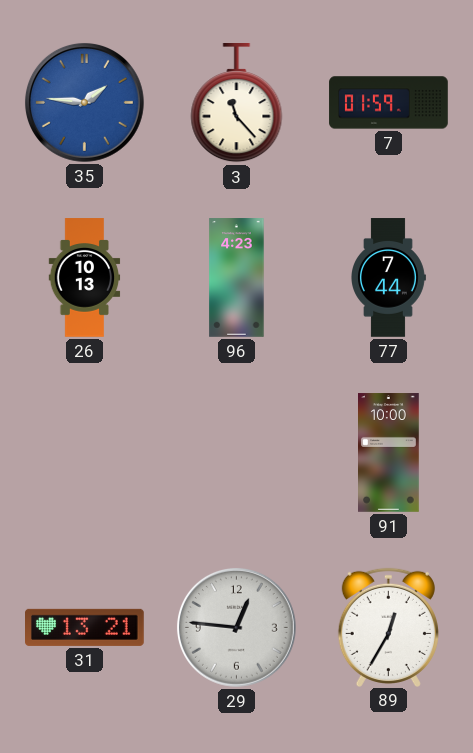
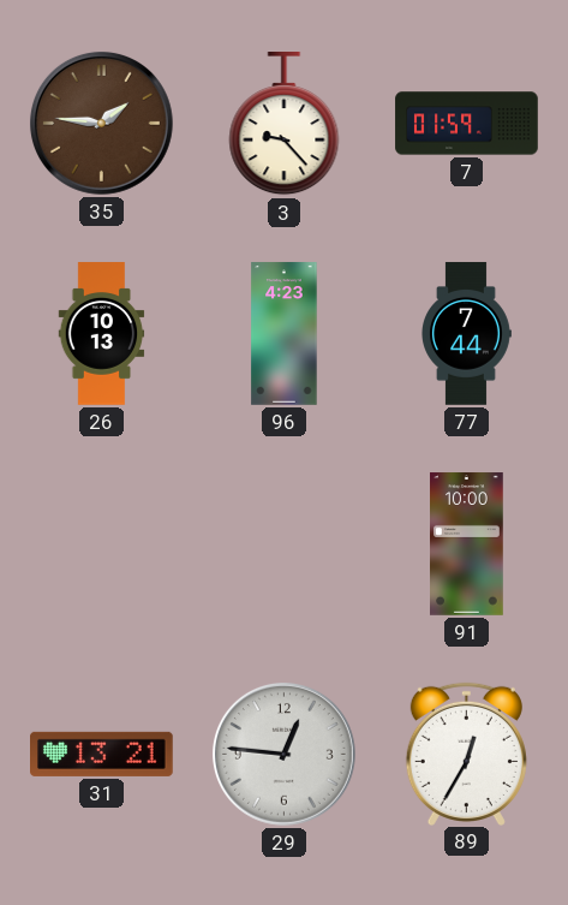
35 dial: blue -> brown (101, 123)
3: 11:23 -> 9:23 (285, 125)
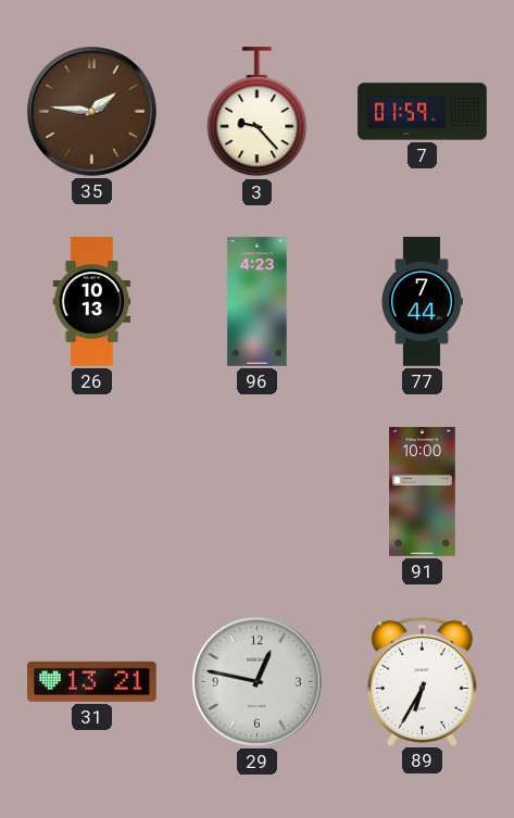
29: 12:46 -> 12:47 (256, 681)
89: 12:35 -> 6:35 (422, 681)
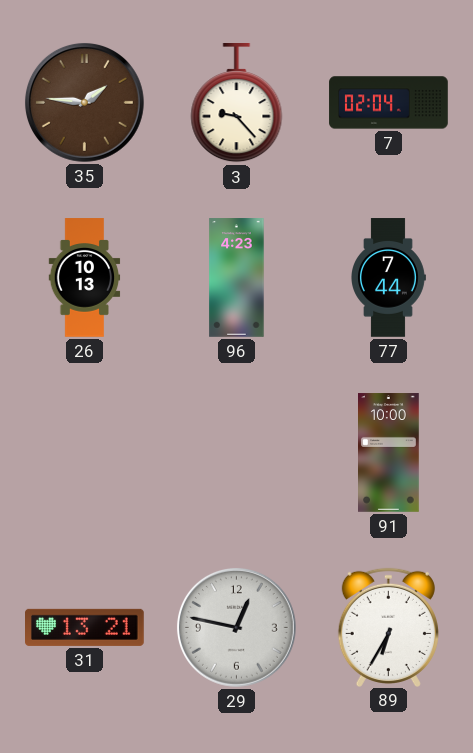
7: 01:59 -> 02:04 (389, 103)
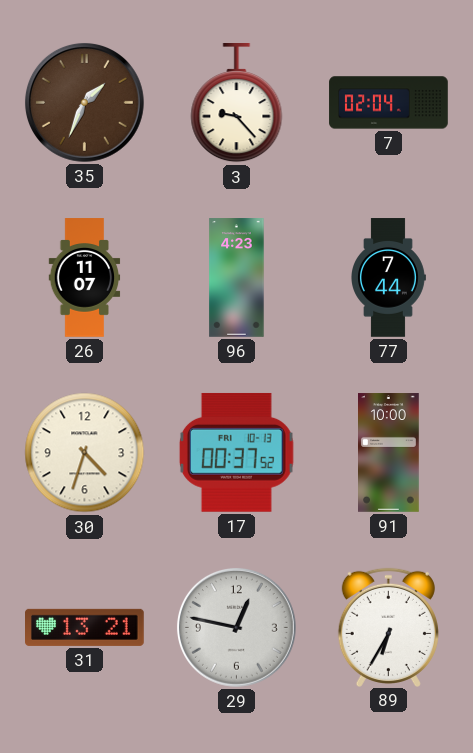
35: 1:46 -> 1:34 (84, 102)
26: 10:13 -> 11:07 (85, 278)
30: none -> 4:33 (85, 453)
17: none -> 00:37 (236, 452)
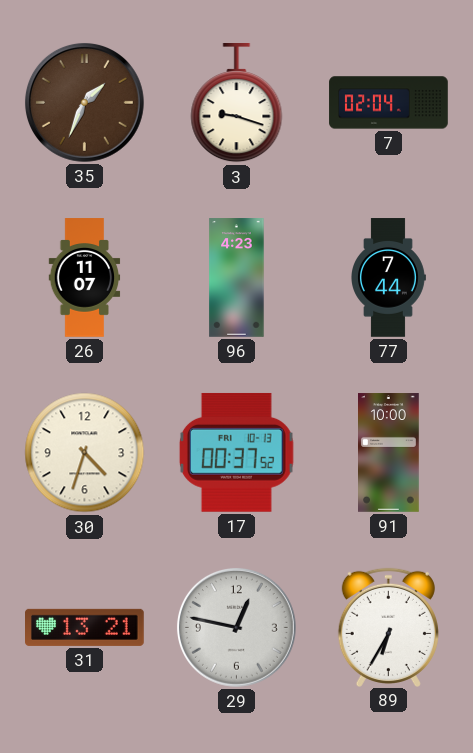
3: 9:23 -> 9:18 (237, 104)
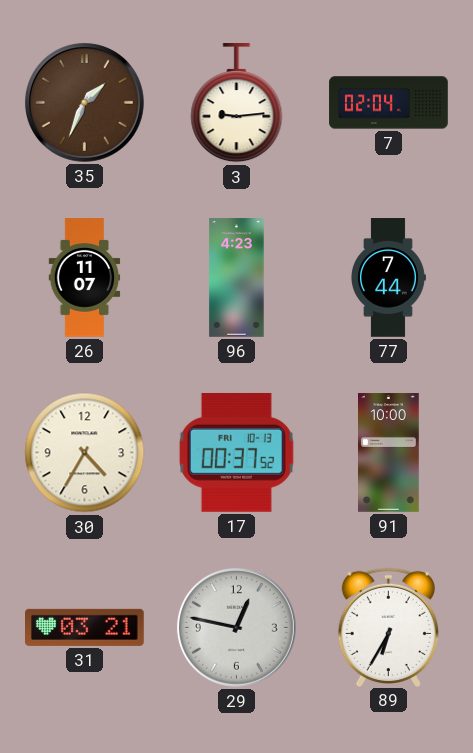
3: 9:18 -> 9:14 (237, 104)
30: 4:33 -> 4:35 (85, 453)
31: 13:21 -> 03:21 (85, 627)
